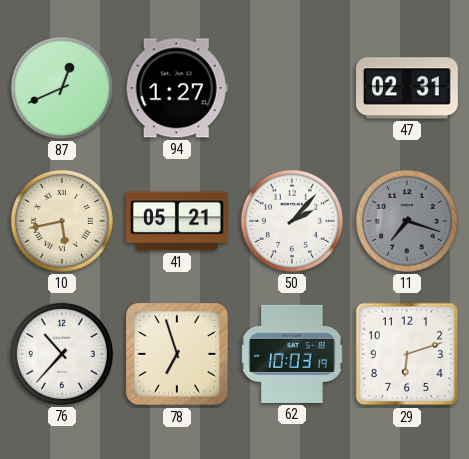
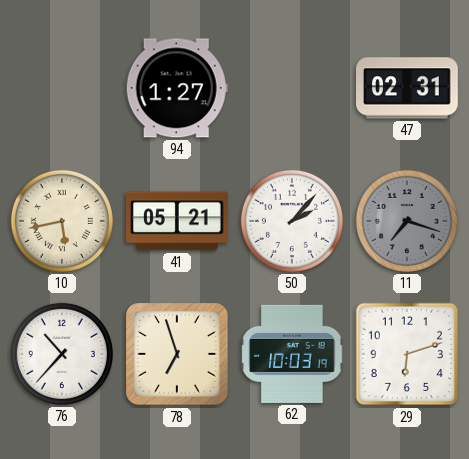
87: 12:41 -> none (62, 88)
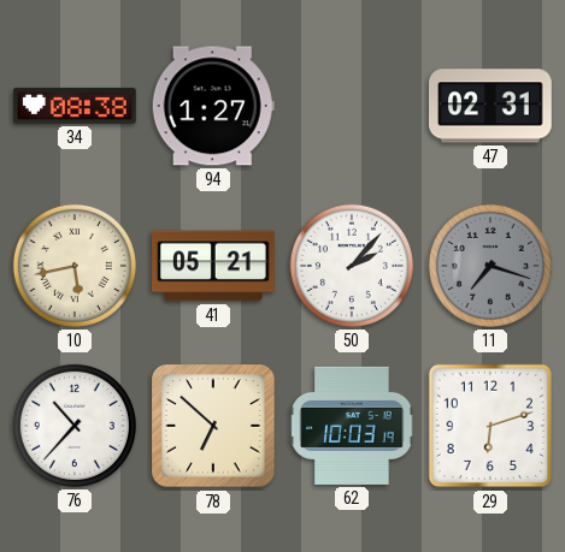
34: none -> 08:38 (76, 106)
78: 6:57 -> 6:52 (213, 426)
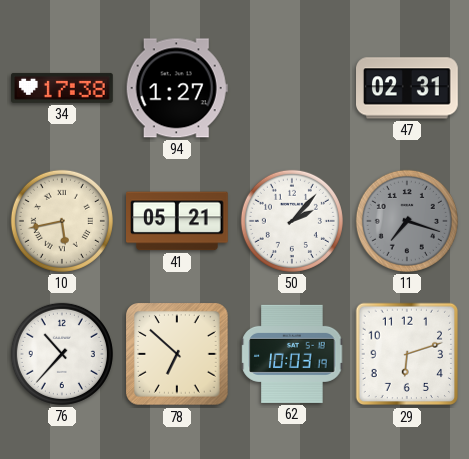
34: 08:38 -> 17:38 (63, 88)
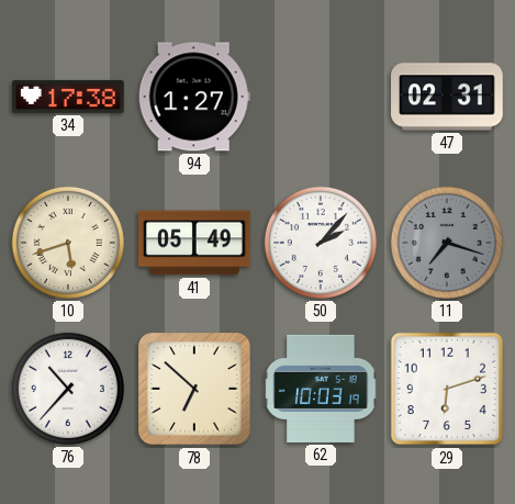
10: 5:43 -> 5:42 (68, 243)
41: 05:21 -> 05:49 (195, 243)
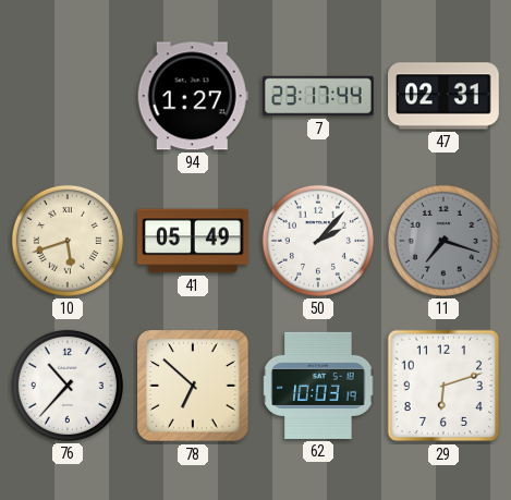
34: 17:38 -> none (69, 97)
7: none -> 23:17 (318, 96)
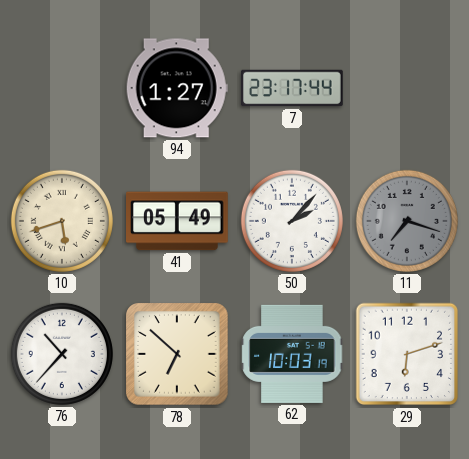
47: 02:31 -> none (445, 96)
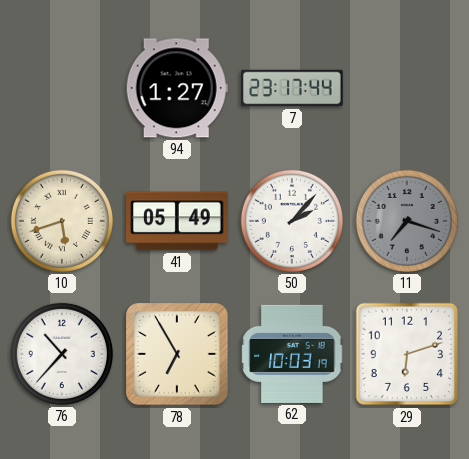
78: 6:52 -> 6:55 (177, 354)
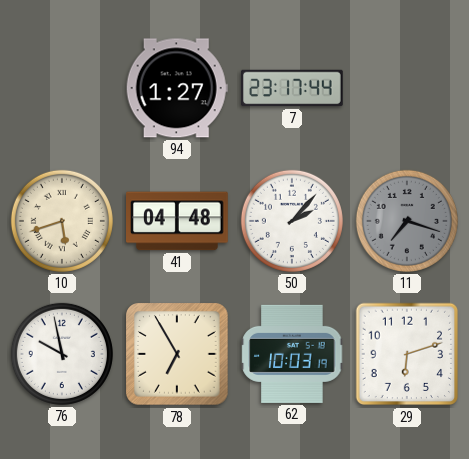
41: 05:49 -> 04:48 (178, 221)
76: 10:37 -> 9:58 (62, 354)
